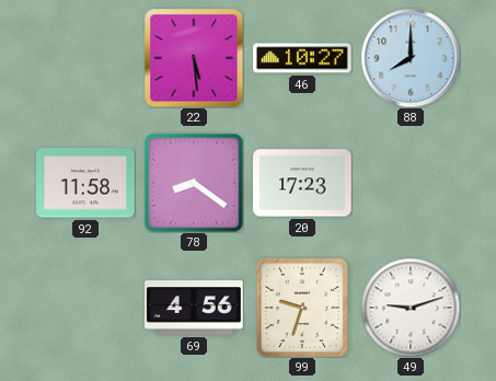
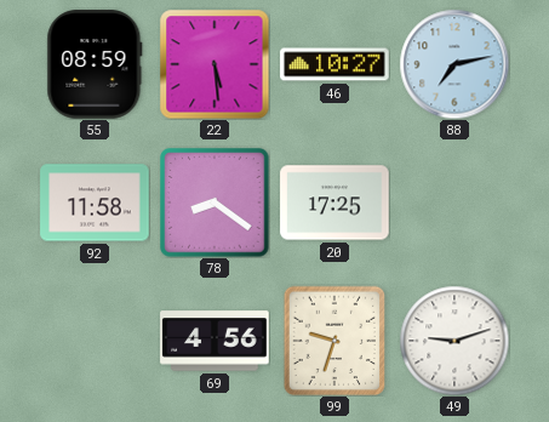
55: none -> 08:59 (95, 64)
88: 8:00 -> 7:13 (454, 64)
20: 17:23 -> 17:25 (334, 203)
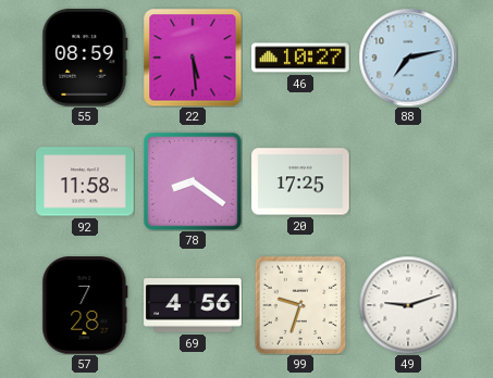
57: none -> 7:28 (85, 305)
